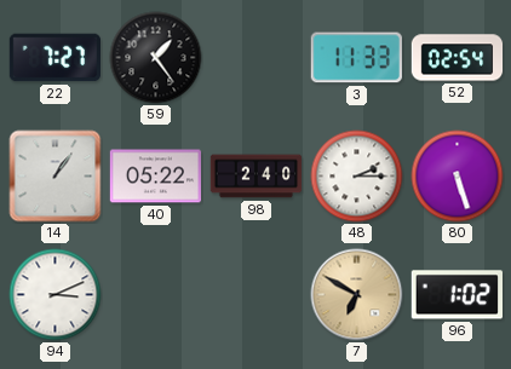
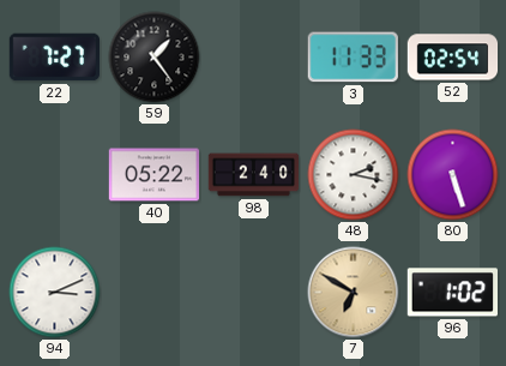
14: 1:06 -> none (56, 177)
48: 2:15 -> 2:17 (354, 175)
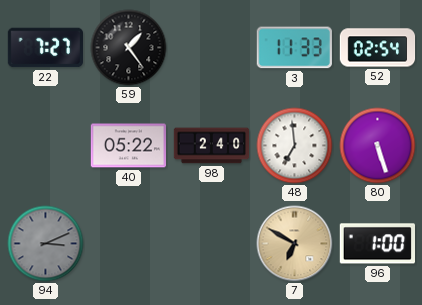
48: 2:17 -> 6:59 (295, 146)
94 dial: white -> grey (46, 244)
96: 1:02 -> 1:00 (377, 244)
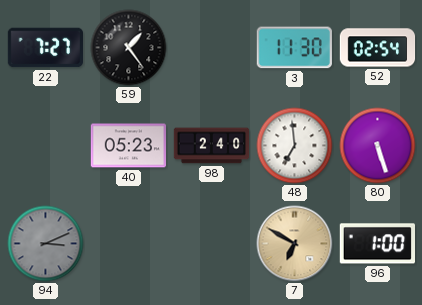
3: 11:33 -> 11:30 (294, 48)
40: 05:22 -> 05:23 (129, 146)
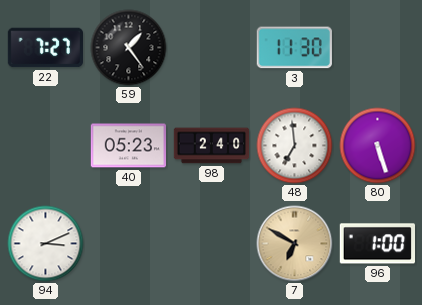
52: 02:54 -> none (378, 48)
94 dial: grey -> white (46, 244)
